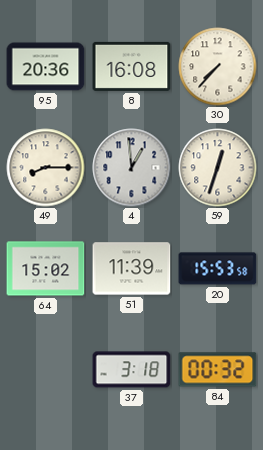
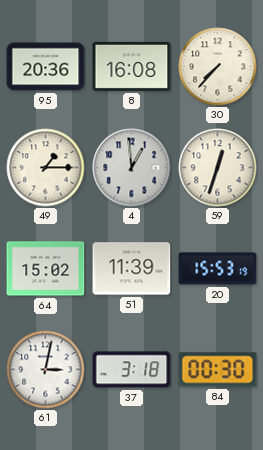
49: 8:15 -> 1:15 (46, 168)
20: 15:53:58 -> 15:53:19 (218, 269)
61: none -> 3:02 (46, 370)
84: 00:32 -> 00:30 (218, 370)
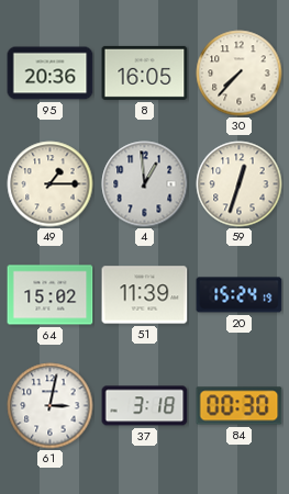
8: 16:08 -> 16:05 (145, 72)
20: 15:53 -> 15:24 (240, 295)
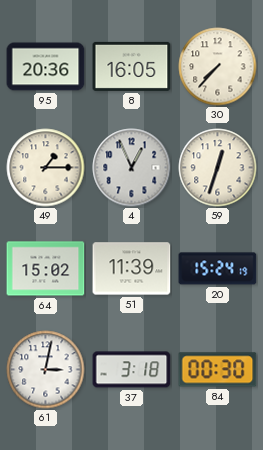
4: 12:59 -> 12:56 (132, 168)
